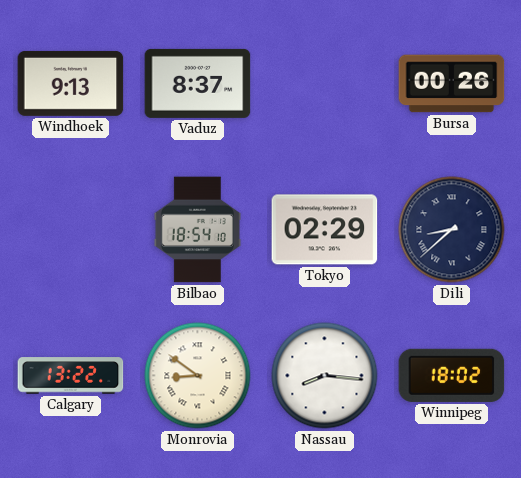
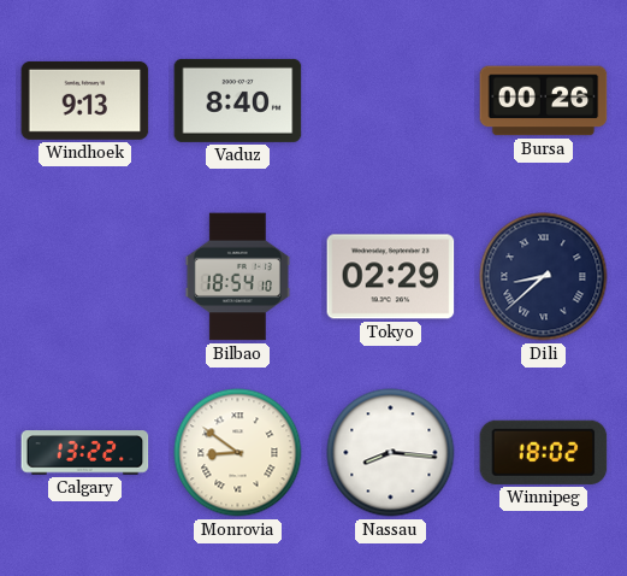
Vaduz: 8:37 -> 8:40 (238, 100)
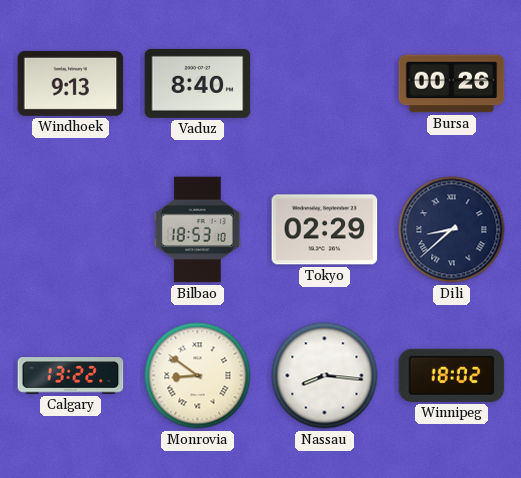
Bilbao: 18:54 -> 18:53 (197, 230)
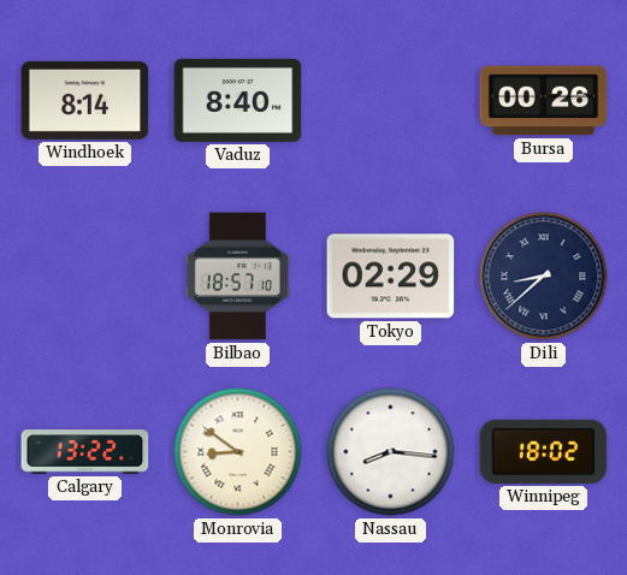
Windhoek: 9:13 -> 8:14 (85, 100)
Bilbao: 18:53 -> 18:57 (237, 277)
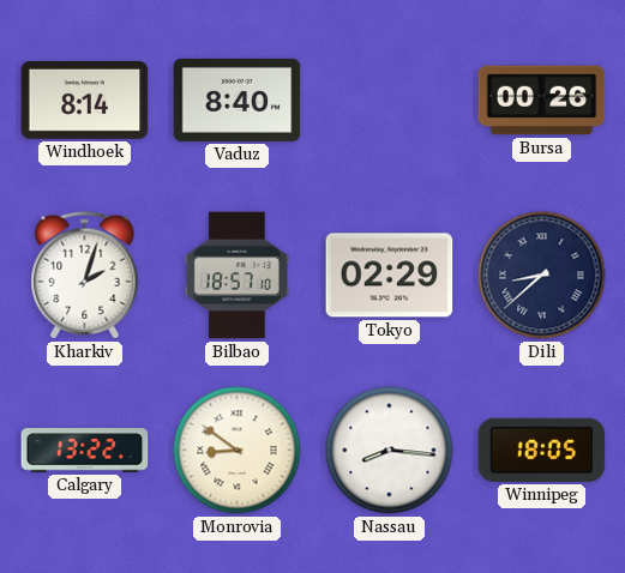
Kharkiv: none -> 2:03 (85, 276)
Winnipeg: 18:02 -> 18:05 (542, 450)
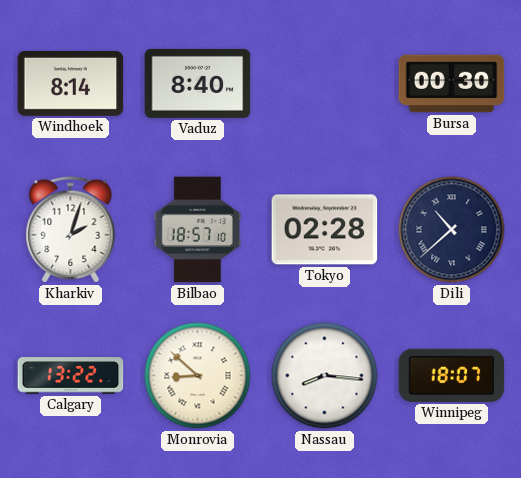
Bursa: 00:26 -> 00:30 (452, 84)
Tokyo: 02:29 -> 02:28 (325, 230)
Dili: 8:38 -> 10:38 (452, 230)
Monrovia: 8:51 -> 8:52 (198, 376)
Winnipeg: 18:05 -> 18:07 (452, 375)
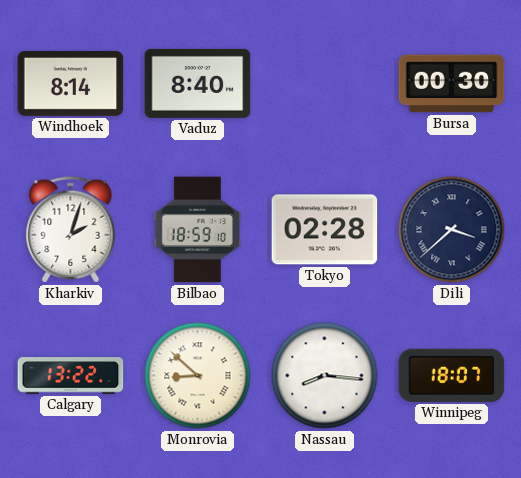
Bilbao: 18:57 -> 18:59 (197, 230)
Dili: 10:38 -> 3:38 (452, 230)
